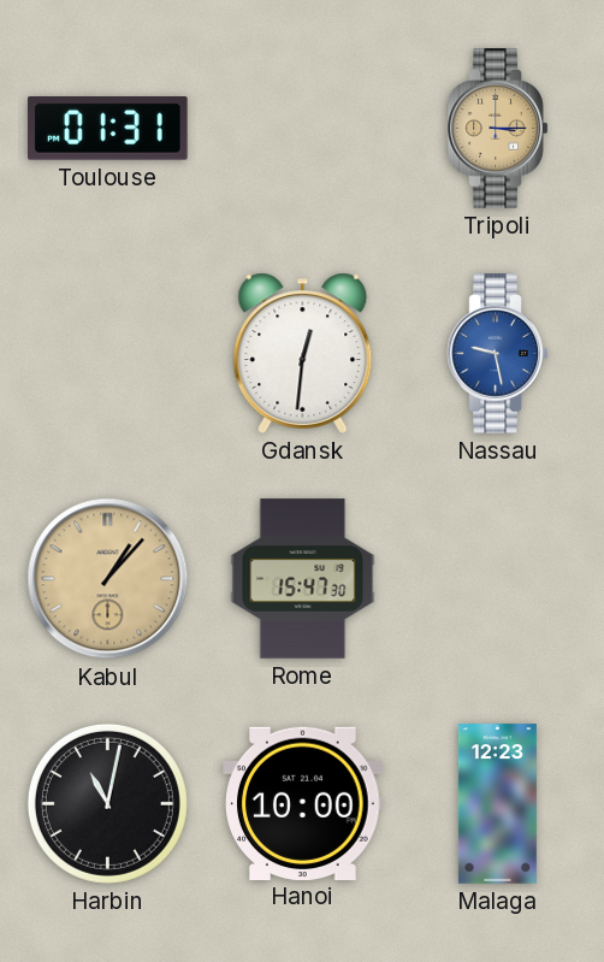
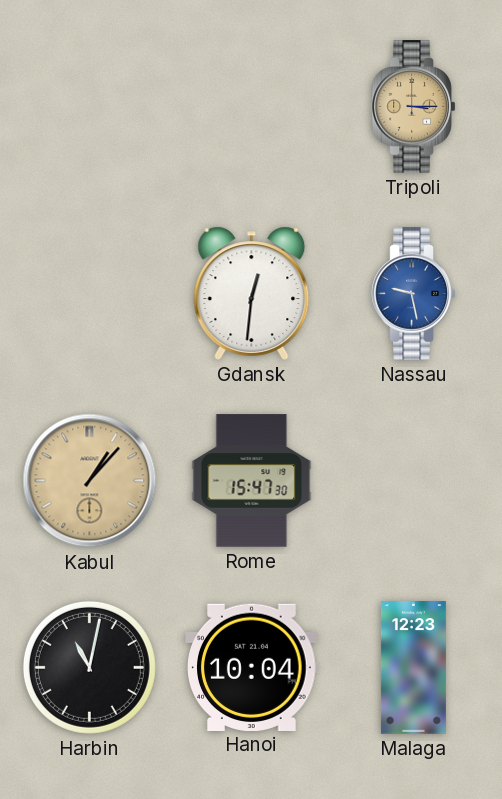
Toulouse: 01:31 -> none (108, 129)
Hanoi: 10:00 -> 10:04 (252, 667)
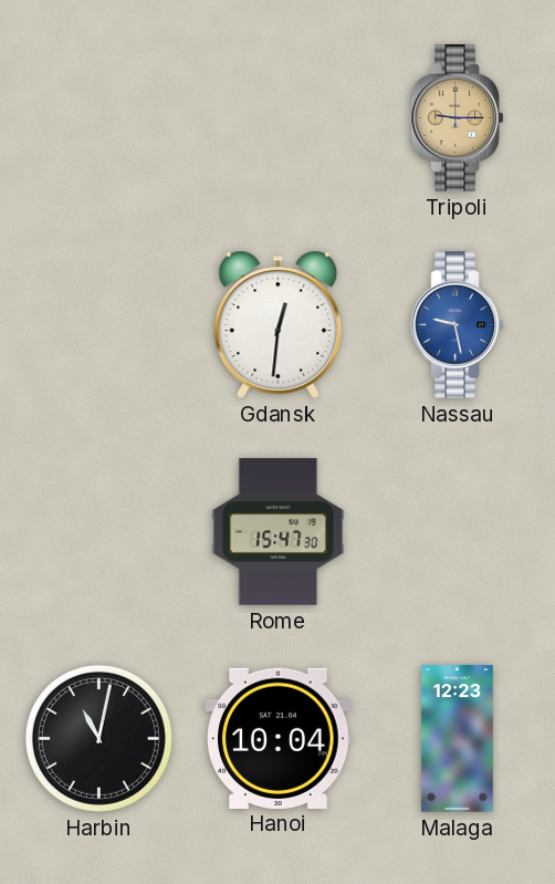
Tripoli: 3:15 -> 9:15 (458, 118)
Kabul: 1:07 -> none (90, 481)
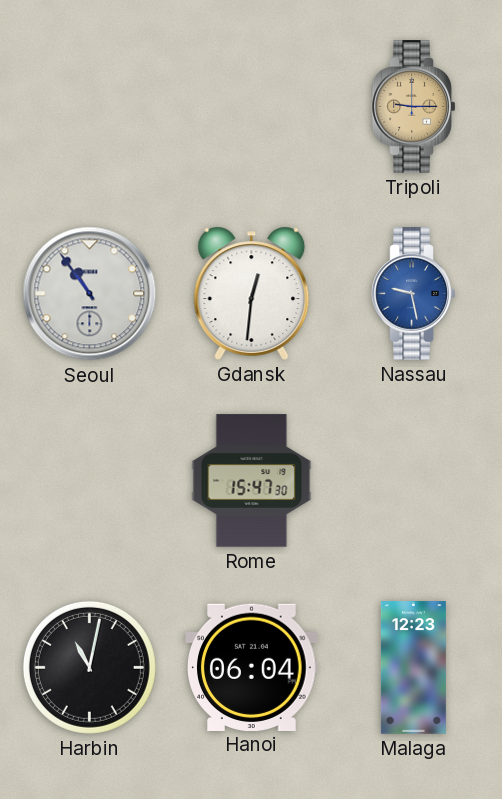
Seoul: none -> 10:54 (90, 294)
Hanoi: 10:04 -> 06:04 (252, 667)
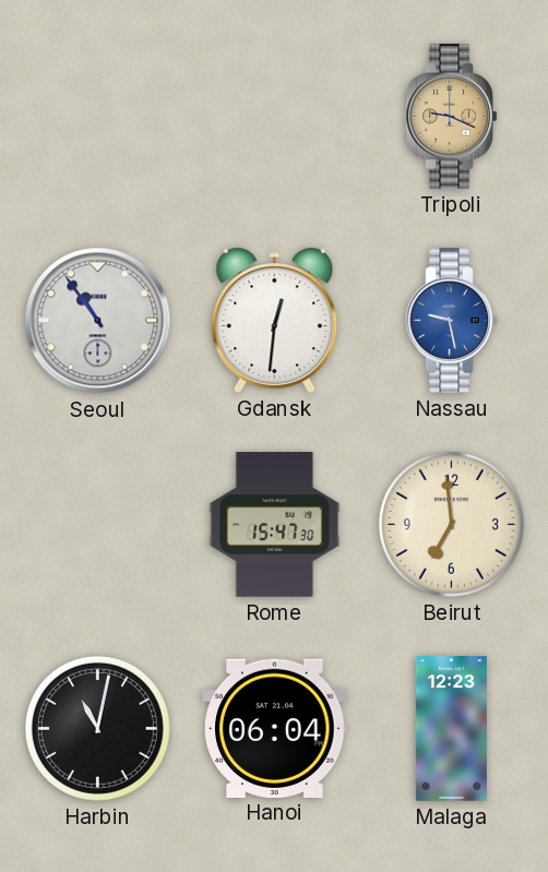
Tripoli: 9:15 -> 9:19 (452, 117)
Beirut: none -> 6:59 (451, 524)
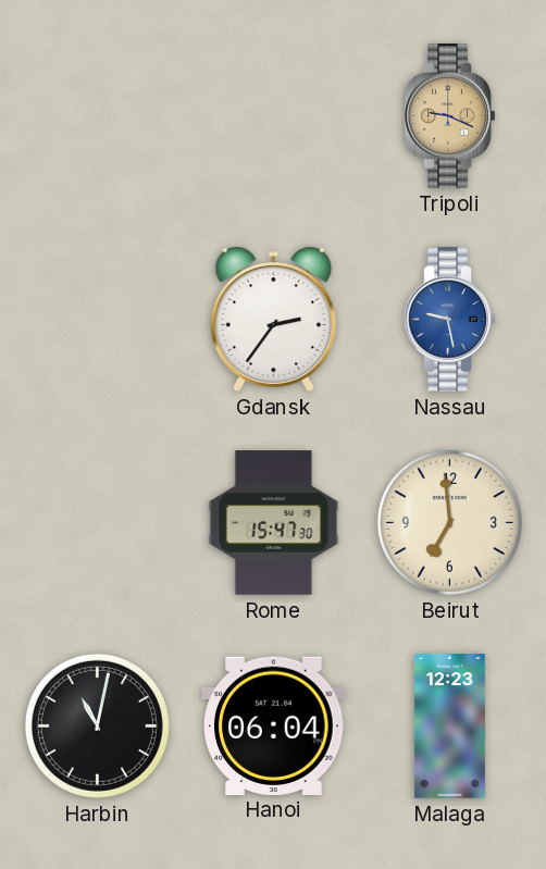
Seoul: 10:54 -> none (98, 321)
Gdansk: 12:31 -> 2:36 (274, 319)
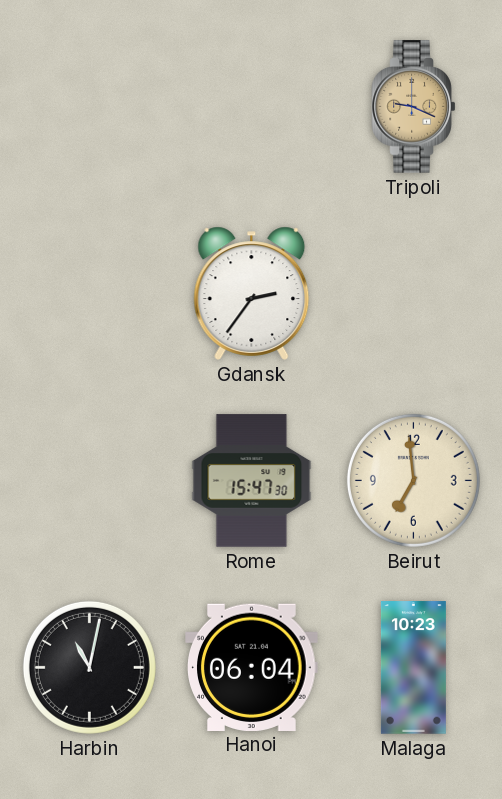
Nassau: 9:28 -> none (450, 320)
Malaga: 12:23 -> 10:23 (413, 668)
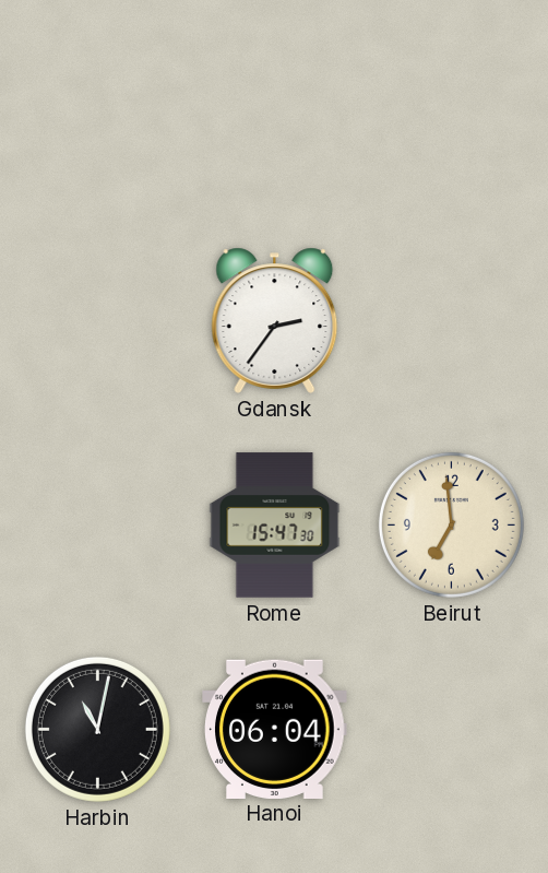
Tripoli: 9:19 -> none (414, 107)
Malaga: 10:23 -> none (413, 668)
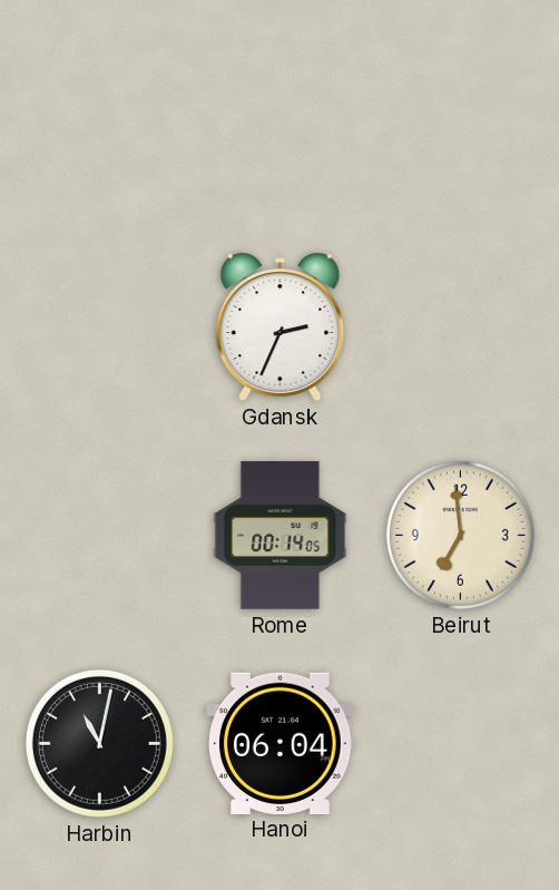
Gdansk: 2:36 -> 2:34 (281, 326)
Rome: 15:47 -> 00:14 (281, 536)
